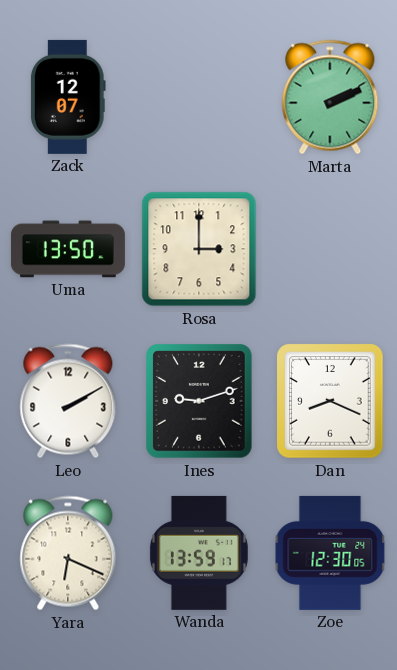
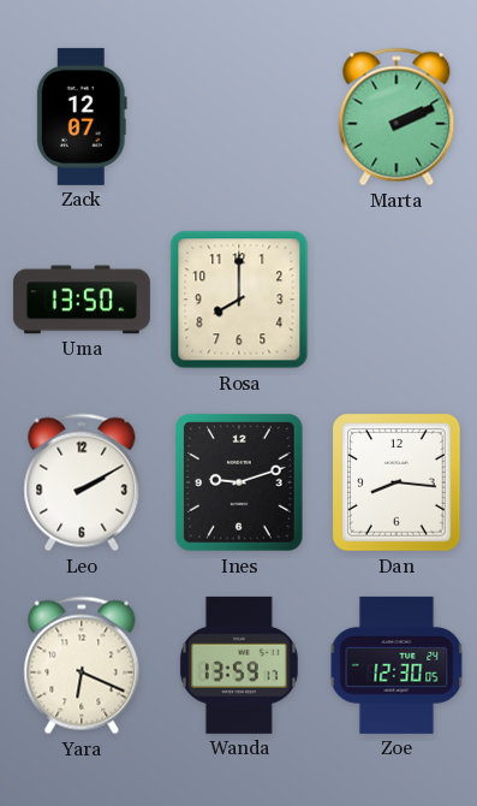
Rosa: 3:00 -> 8:00 (239, 300)
Dan: 8:19 -> 8:16 (396, 482)
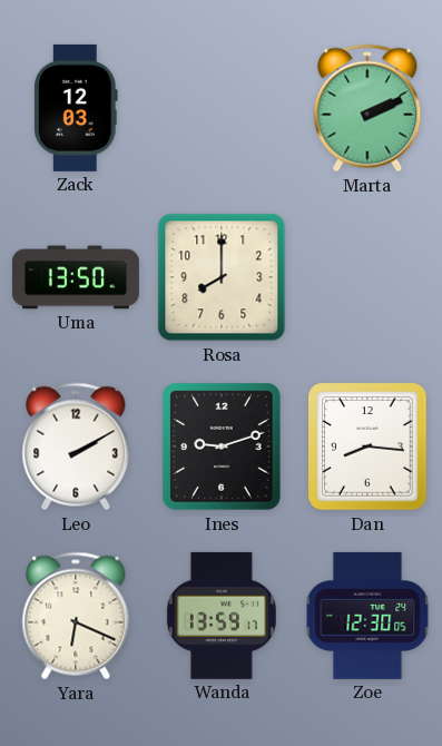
Zack: 12:07 -> 12:03 (76, 108)
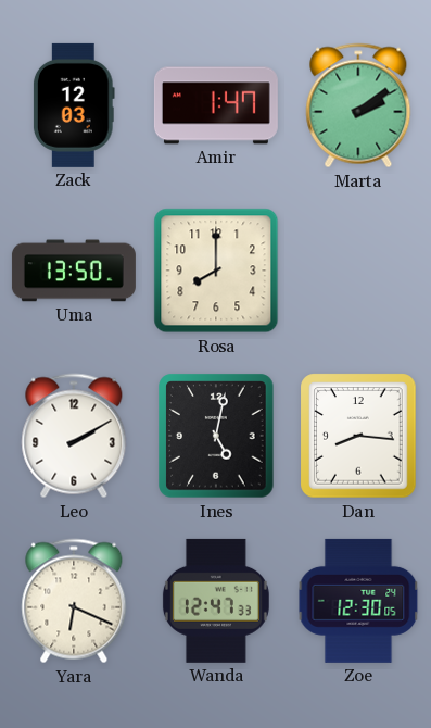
Amir: none -> 1:47 (216, 105)
Marta: 2:11 -> 2:09 (358, 105)
Ines: 9:12 -> 5:02 (216, 436)
Wanda: 13:59 -> 12:47 (216, 601)
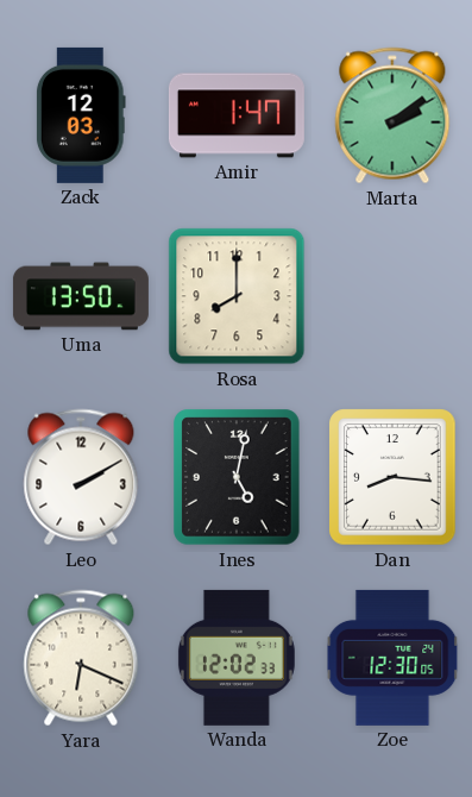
Wanda: 12:47 -> 12:02 (237, 658)
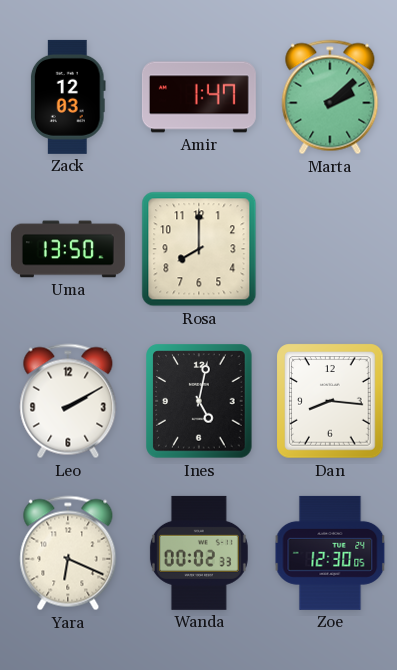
Marta: 2:09 -> 2:08 (330, 97)
Wanda: 12:02 -> 00:02 (199, 553)
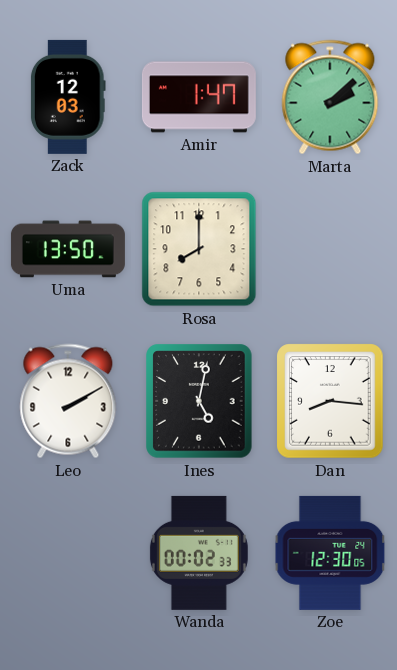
Yara: 6:19 -> none (68, 553)
